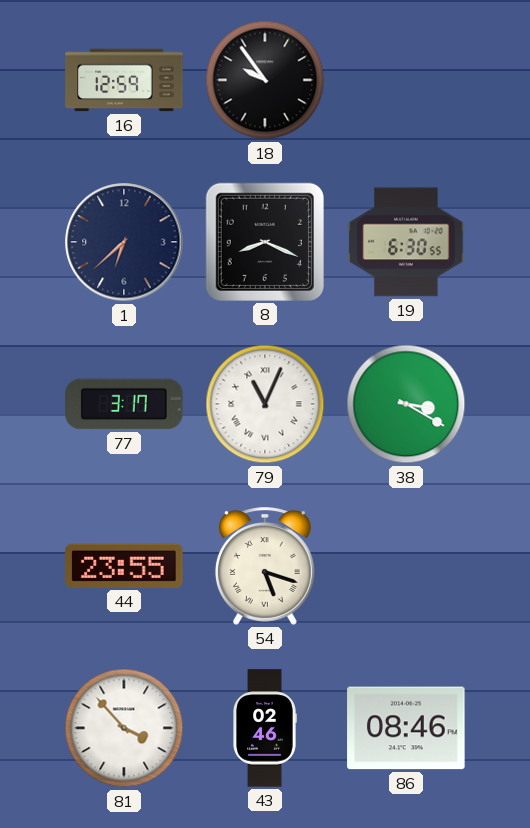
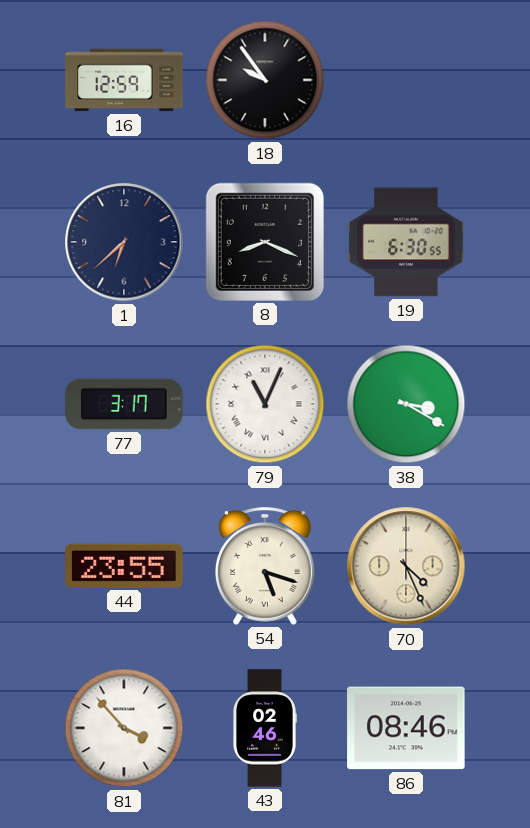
70: none -> 4:26 (406, 566)
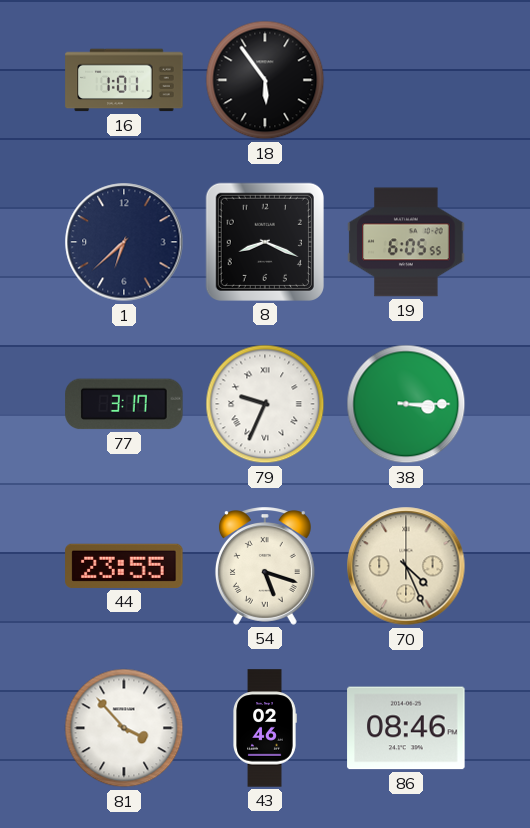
16: 12:59 -> 1:01 (124, 80)
18: 9:54 -> 5:54 (265, 80)
19: 6:30 -> 6:05 (406, 242)
79: 11:04 -> 9:34 (265, 404)
38: 3:20 -> 3:15 (406, 404)
